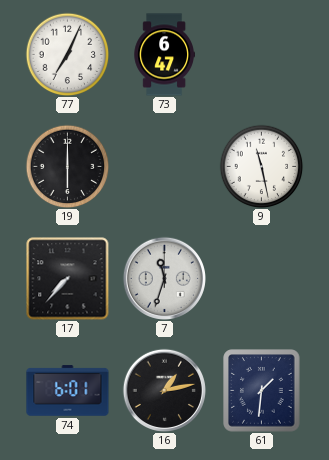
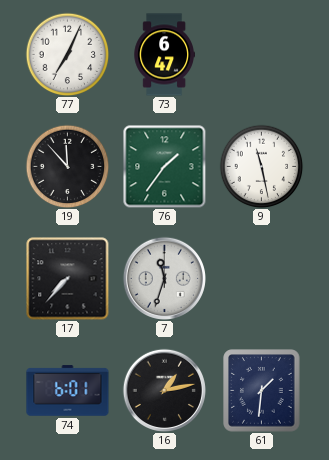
19: 6:00 -> 11:53 (67, 166)
76: none -> 1:36 (164, 166)
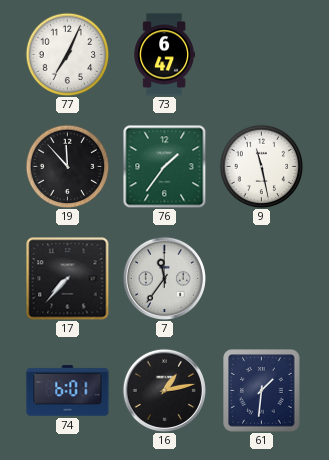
7: 11:33 -> 11:36 (164, 278)
